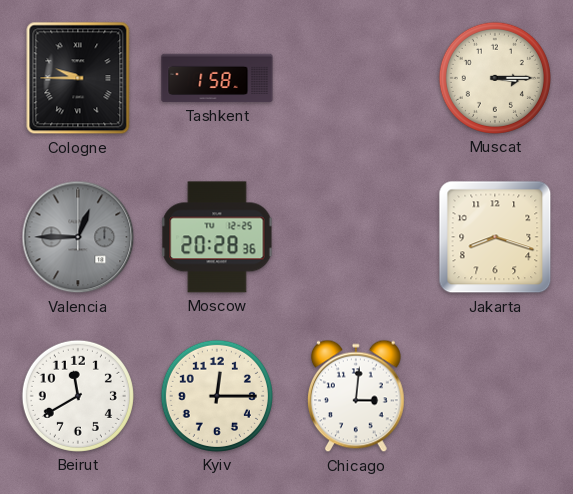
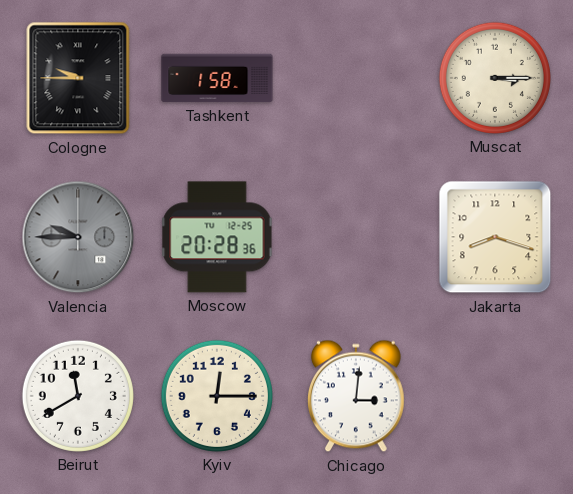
Valencia: 12:45 -> 9:45 (78, 237)
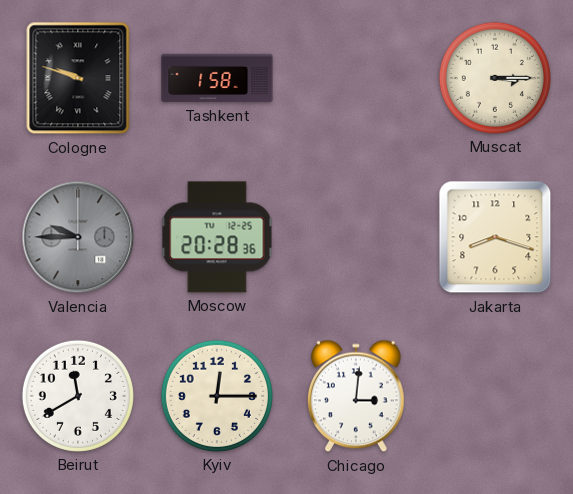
Cologne: 9:45 -> 9:48 (78, 78)
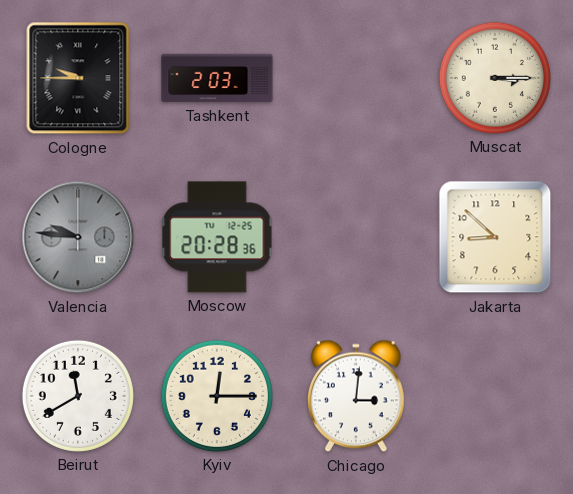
Cologne: 9:48 -> 9:45 (78, 78)
Tashkent: 1:58 -> 2:03 (217, 78)
Valencia: 9:45 -> 9:46 (78, 237)
Jakarta: 8:18 -> 8:52 (495, 237)
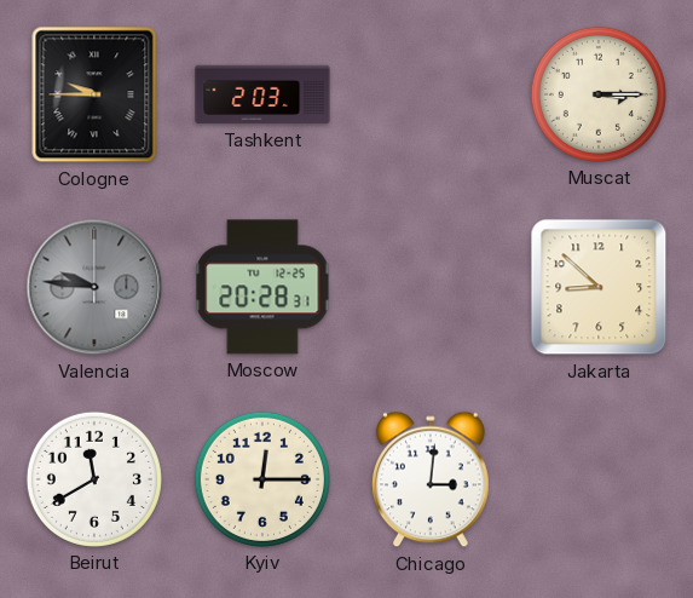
Moscow: 20:28:36 -> 20:28:31 (262, 287)
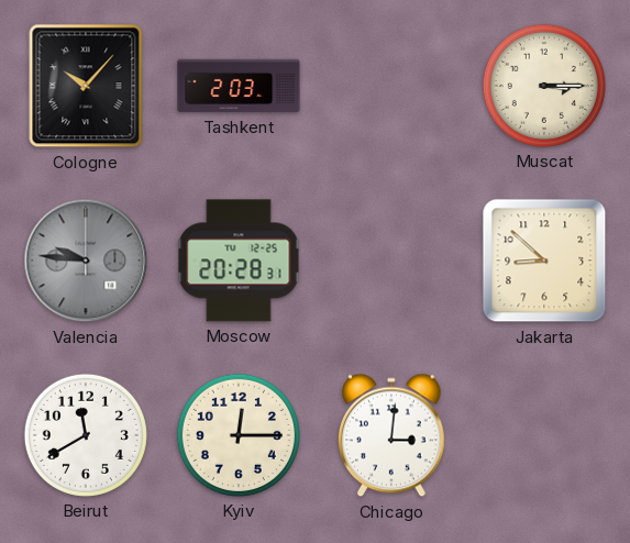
Cologne: 9:45 -> 10:07 (86, 86)
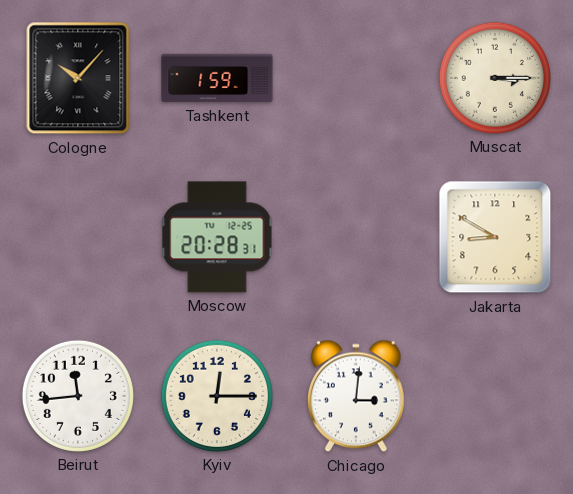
Tashkent: 2:03 -> 1:59 (217, 78)
Valencia: 9:46 -> none (86, 261)
Jakarta: 8:52 -> 8:50 (495, 237)
Beirut: 11:40 -> 11:44 (78, 396)
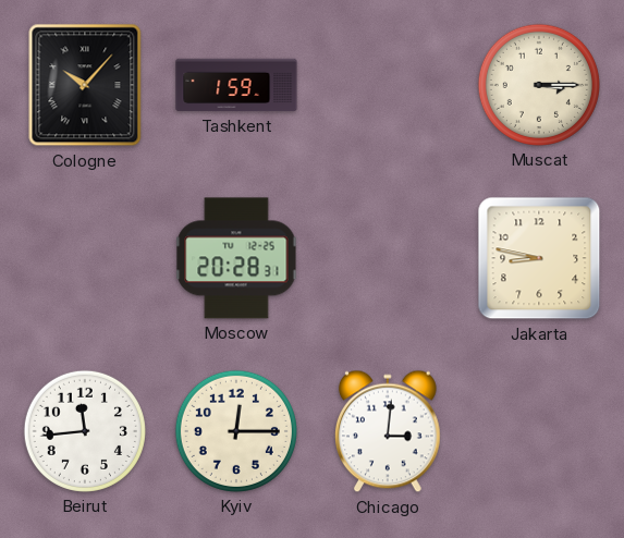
Jakarta: 8:50 -> 8:47 (539, 258)
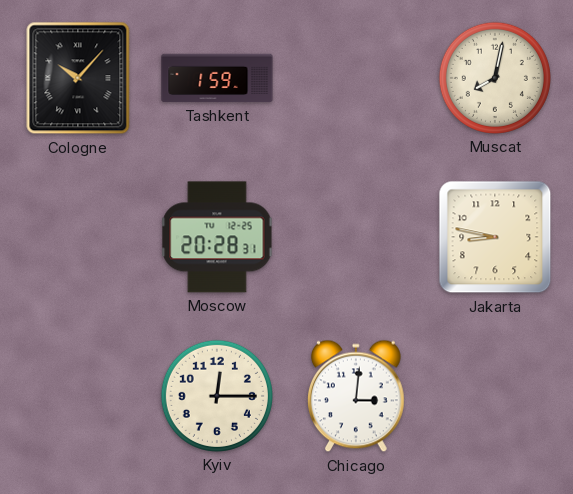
Muscat: 3:15 -> 8:02 (495, 78)
Beirut: 11:44 -> none (85, 431)
